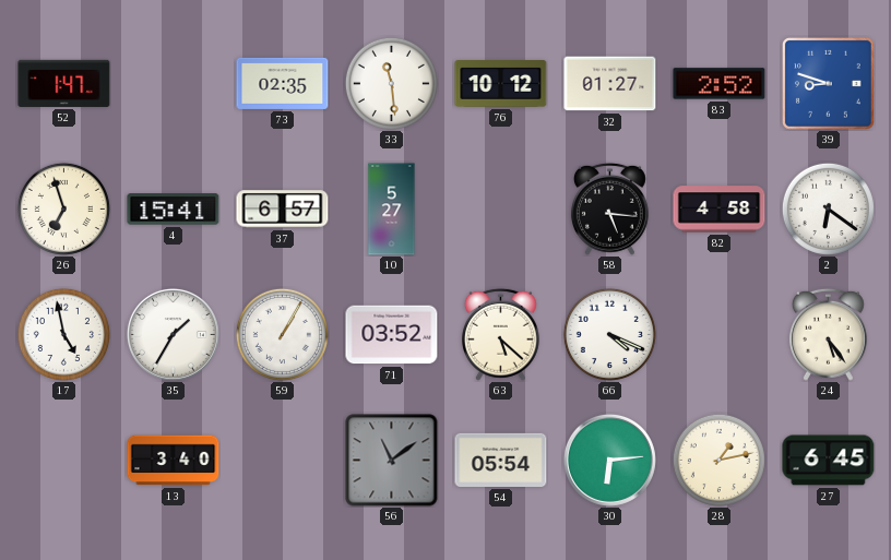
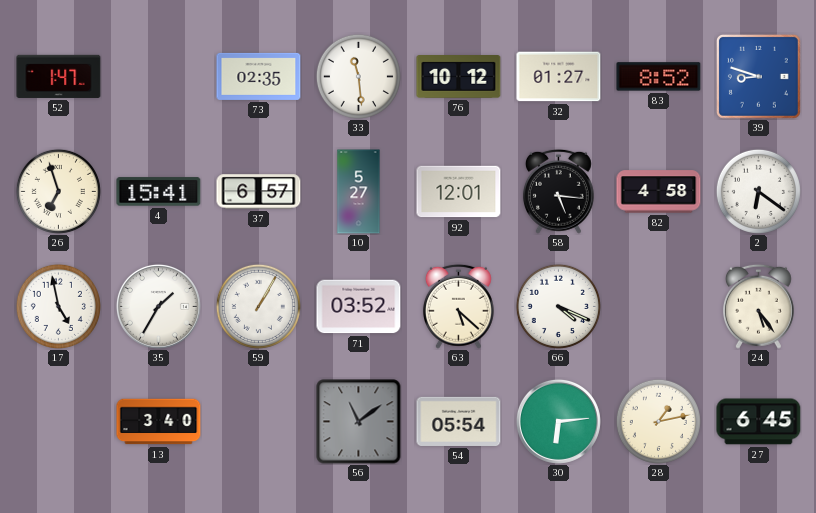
83: 2:52 -> 8:52 (659, 77)
92: none -> 12:01 (459, 192)
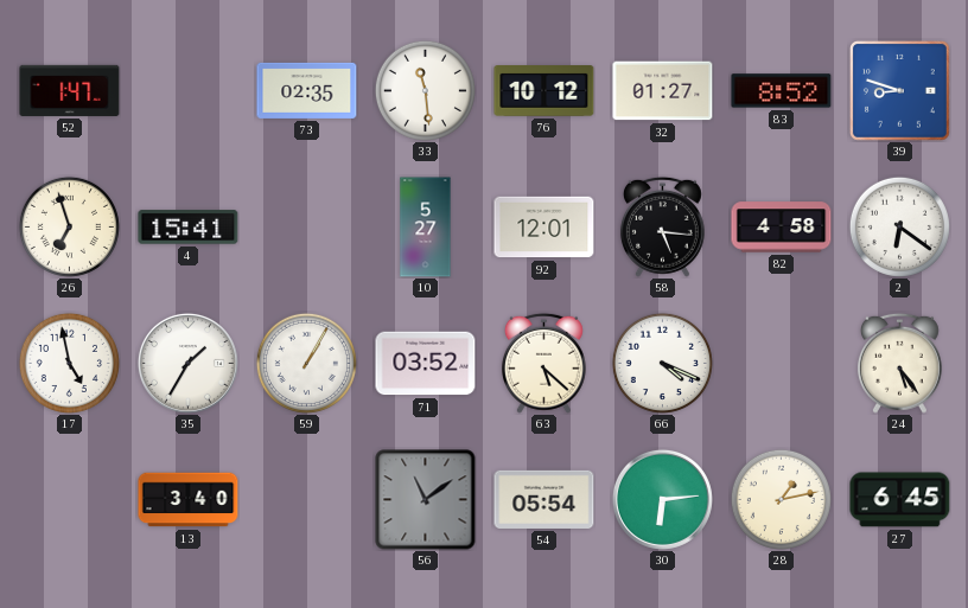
37: 6:57 -> none (259, 192)
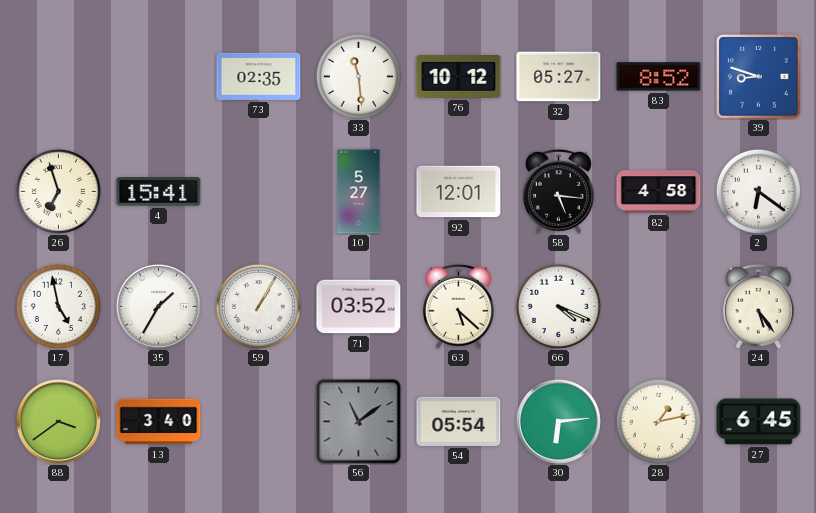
52: 1:47 -> none (70, 90)
32: 01:27 -> 05:27 (559, 77)
88: none -> 3:39 (58, 421)
